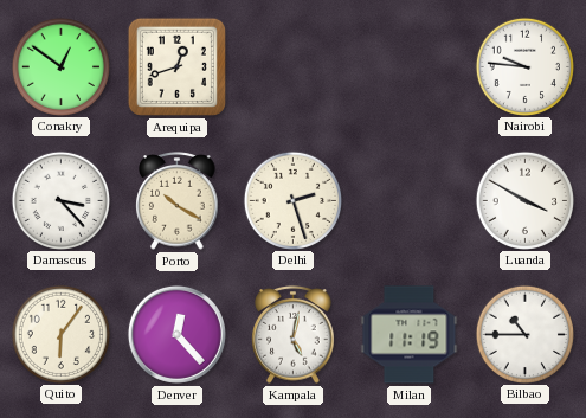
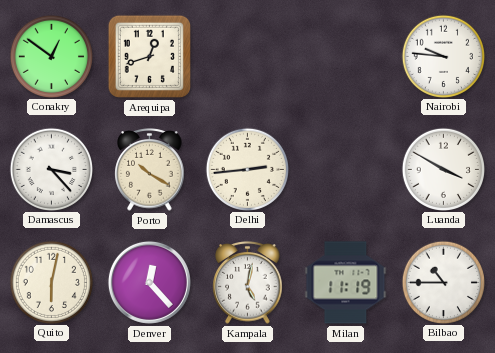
Delhi: 2:27 -> 2:44 (247, 169)
Quito: 6:06 -> 6:02 (51, 282)
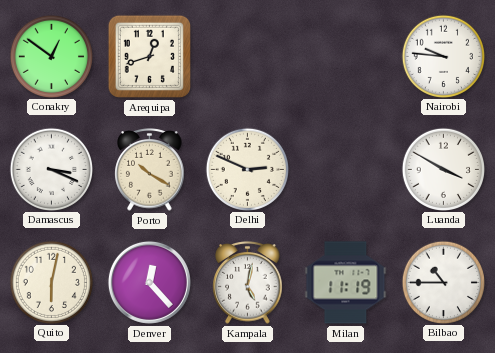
Damascus: 3:23 -> 3:19 (51, 169)
Delhi: 2:44 -> 2:49 (247, 169)
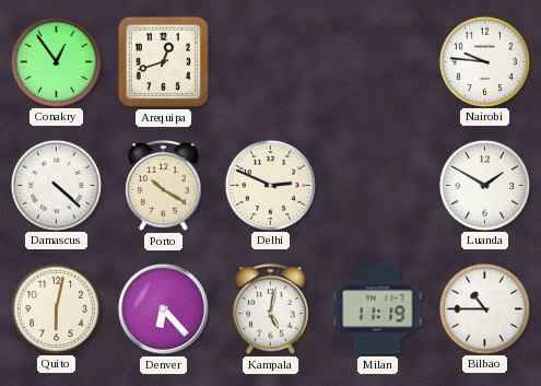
Conakry: 12:51 -> 12:54 (56, 61)
Damascus: 3:19 -> 4:22 (56, 185)
Luanda: 3:50 -> 1:50 (484, 185)
Denver: 12:23 -> 6:23 (163, 308)
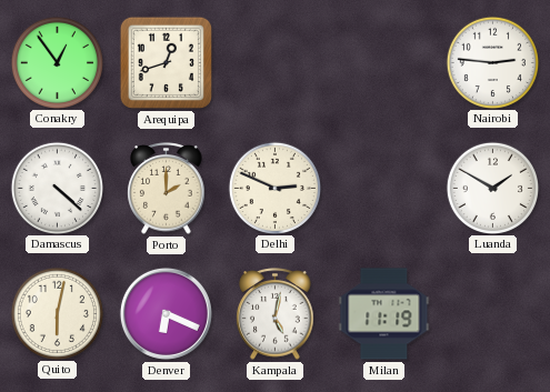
Nairobi: 9:46 -> 2:46 (492, 62)
Porto: 10:20 -> 2:00 (167, 189)
Denver: 6:23 -> 6:19 (166, 313)
Bilbao: 10:45 -> none (484, 308)
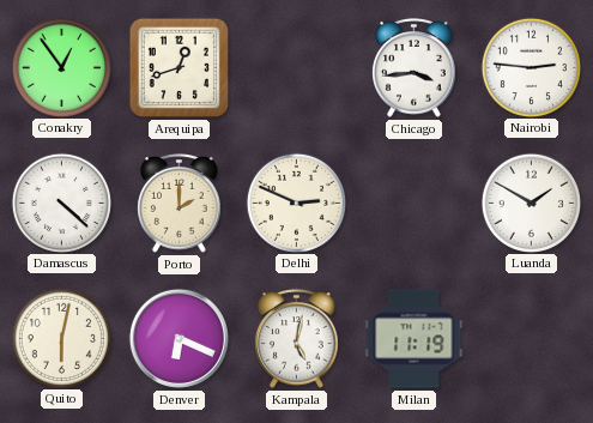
Chicago: none -> 3:44 (415, 68)
